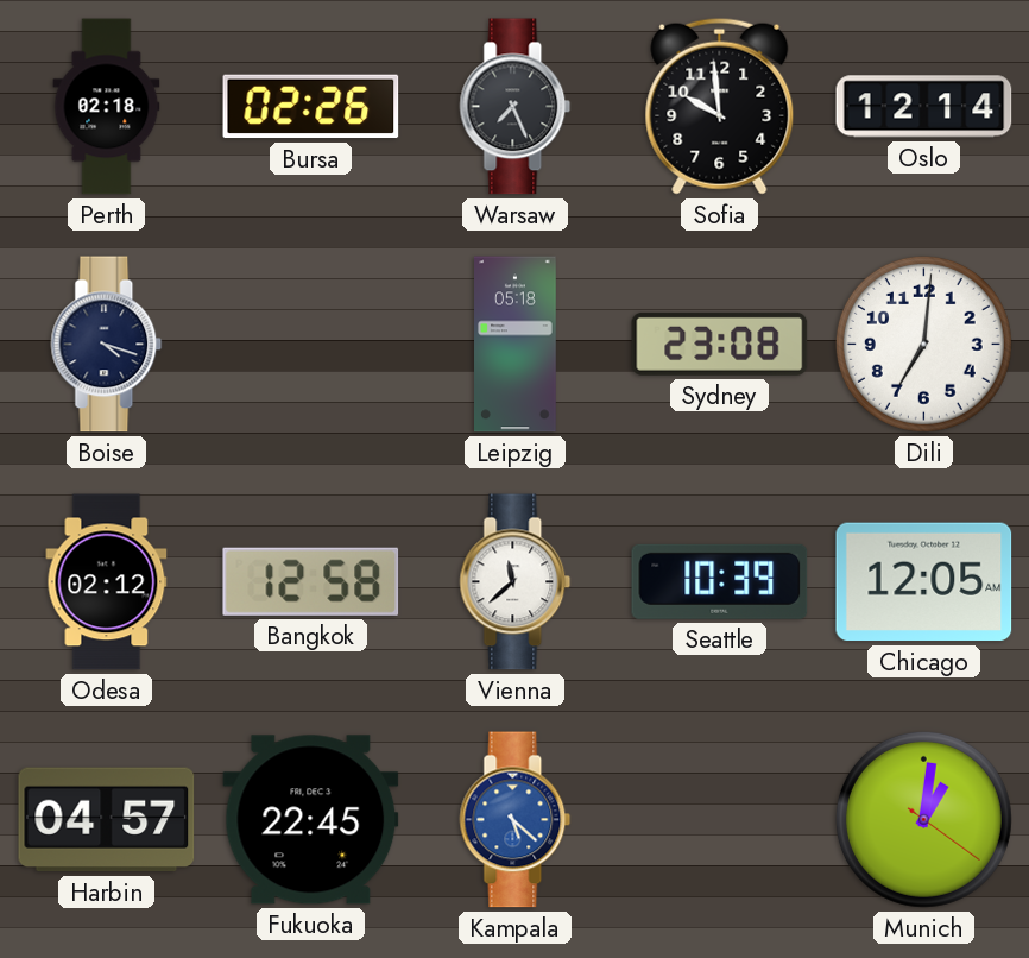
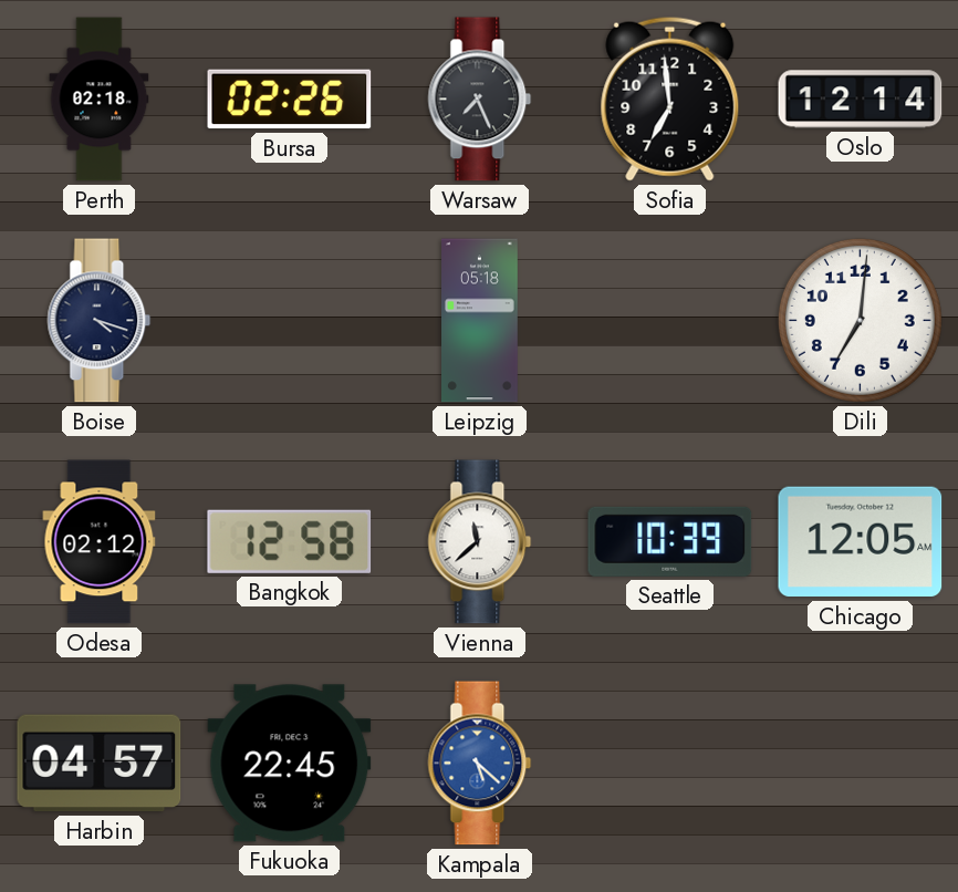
Sofia: 9:59 -> 6:59 (670, 98)
Sydney: 23:08 -> none (720, 344)
Munich: 1:01 -> none (923, 819)
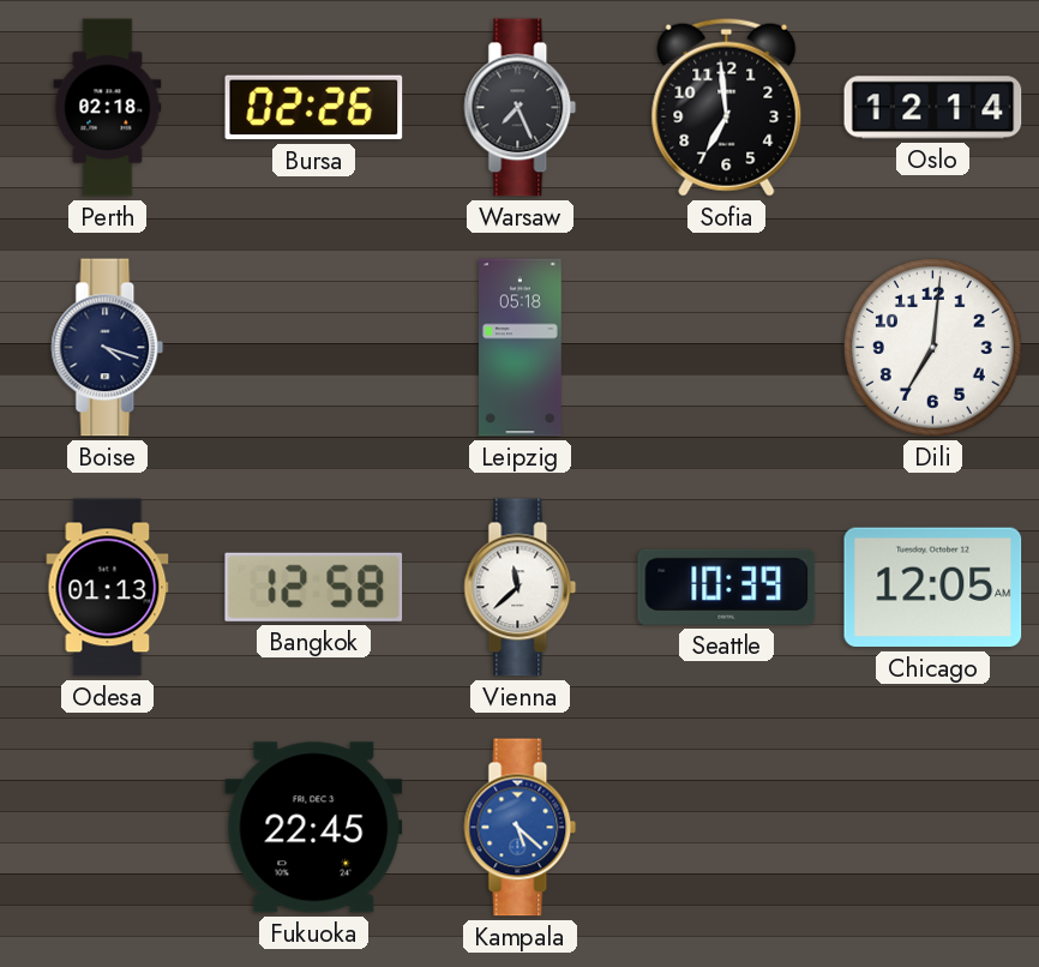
Odesa: 02:12 -> 01:13 (108, 588)
Harbin: 04:57 -> none (100, 764)
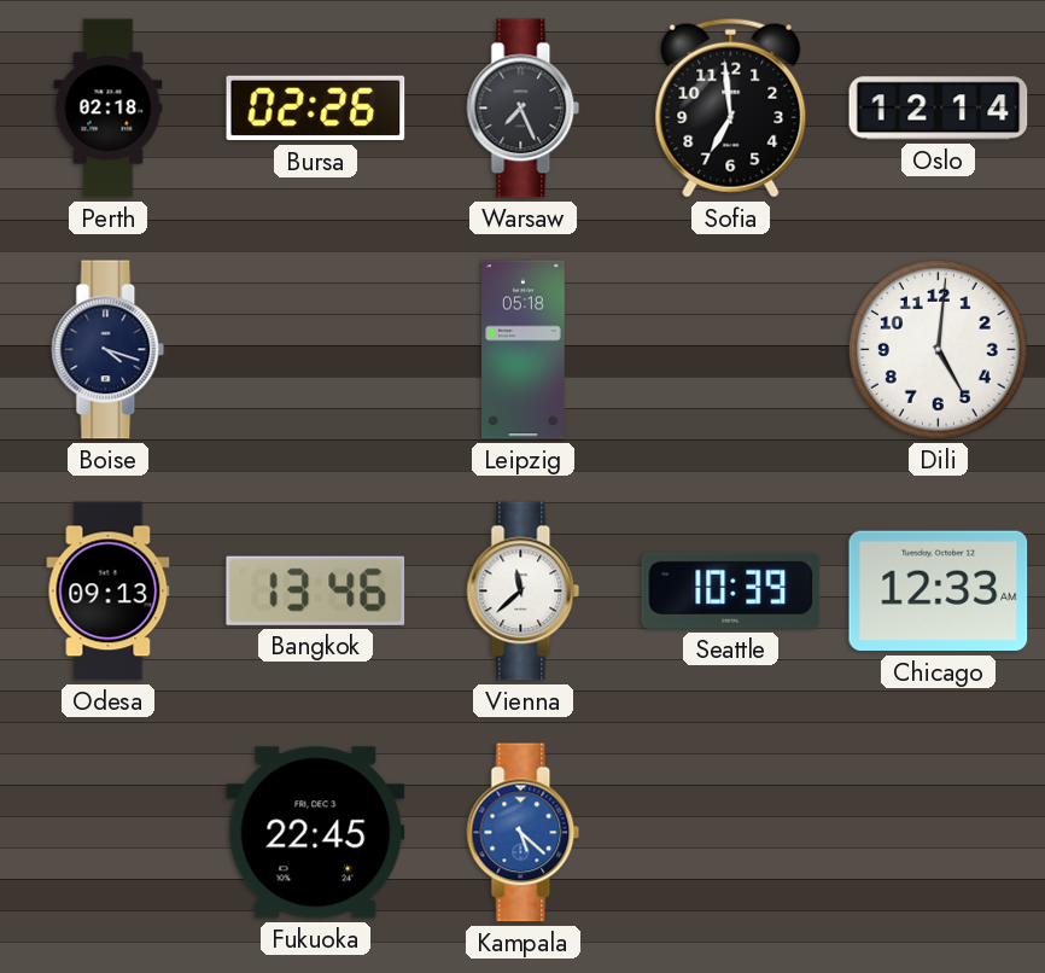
Dili: 7:01 -> 5:01 (938, 349)
Odesa: 01:13 -> 09:13 (109, 592)
Bangkok: 12:58 -> 13:46 (316, 590)
Chicago: 12:05 -> 12:33 (939, 592)
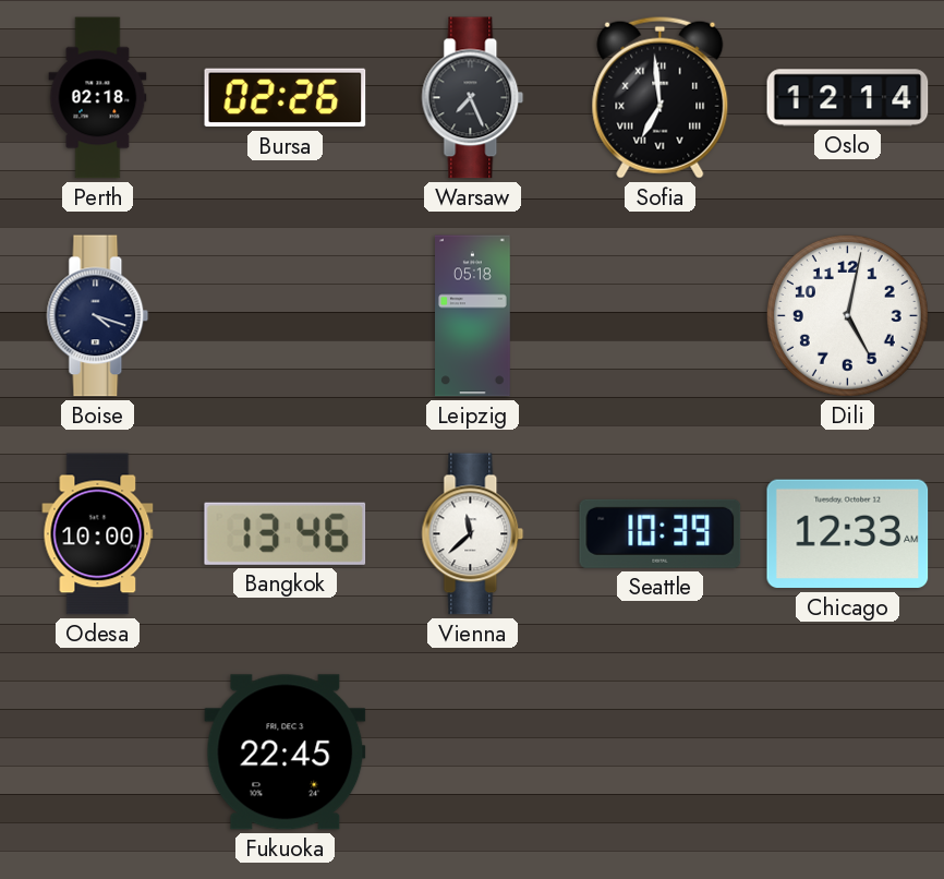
Sofia numerals: Arabic -> Roman (661, 97)
Dili: 5:01 -> 5:02 (847, 315)
Odesa: 09:13 -> 10:00 (98, 534)
Kampala: 5:22 -> none (524, 833)
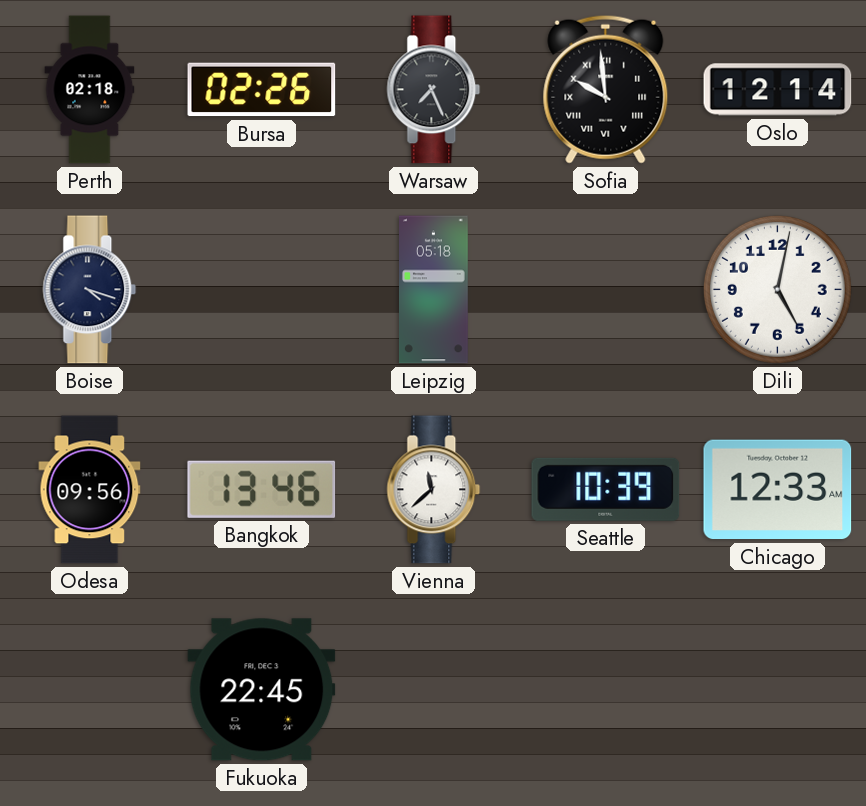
Sofia: 6:59 -> 9:59 (606, 89)
Odesa: 10:00 -> 09:56 (90, 490)
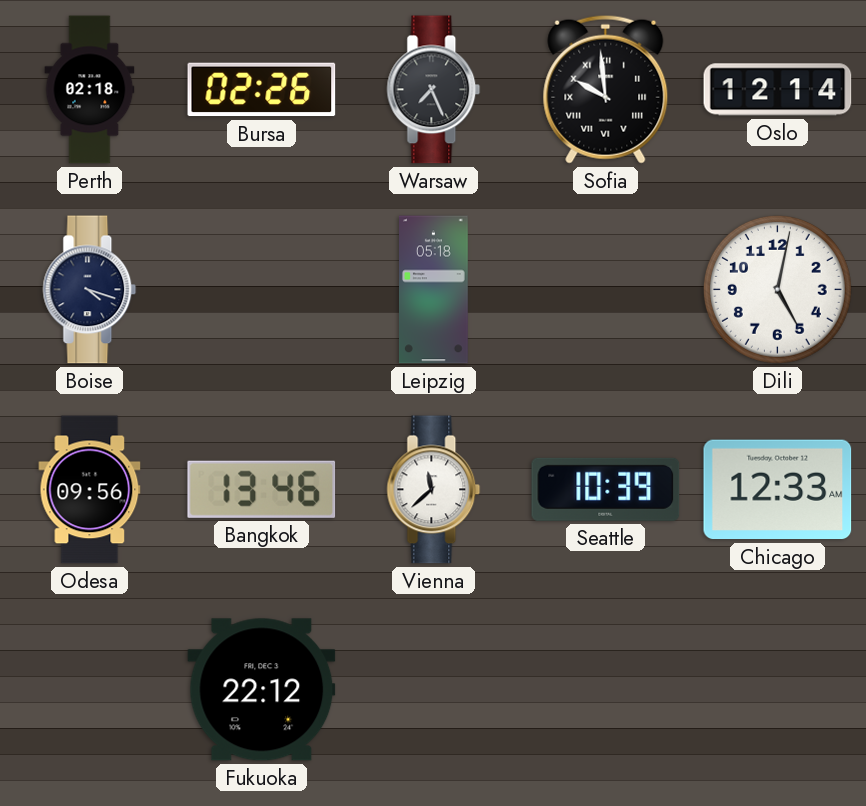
Fukuoka: 22:45 -> 22:12 (262, 690)
